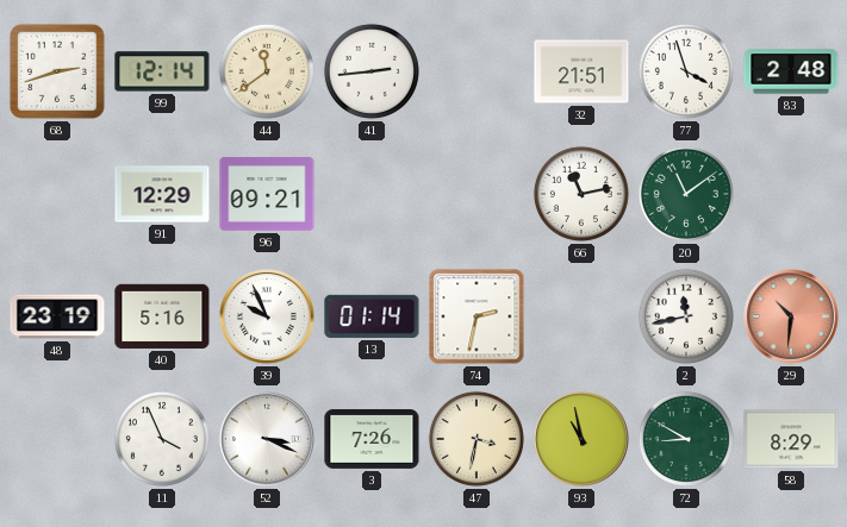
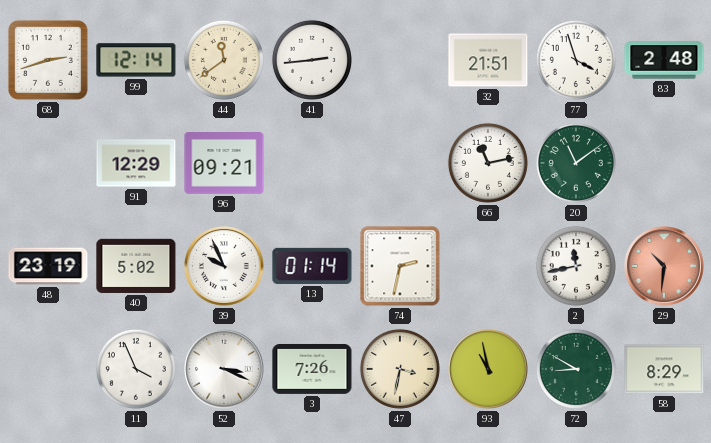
40: 5:16 -> 5:02 (136, 266)
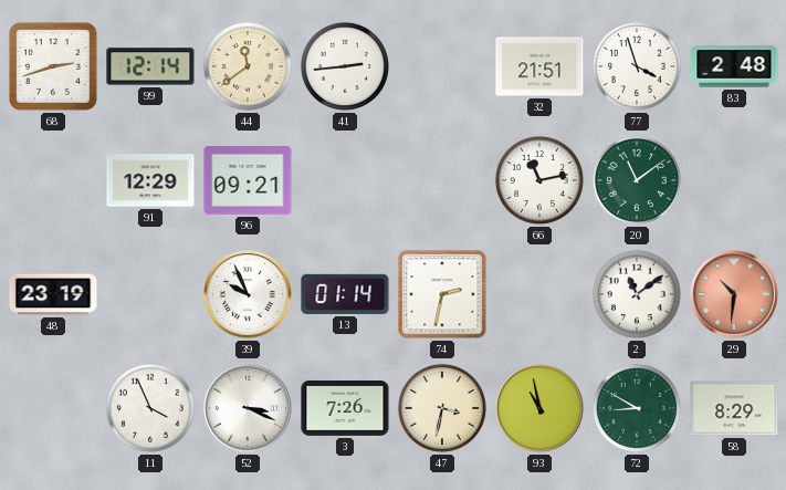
40: 5:02 -> none (136, 266)
2: 11:43 -> 11:09 (637, 294)
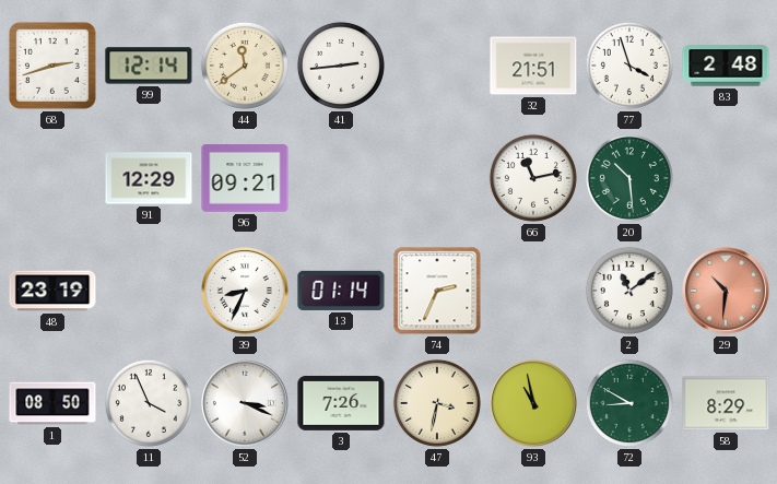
20: 11:09 -> 10:29 (629, 178)
39: 9:56 -> 8:34 (246, 292)
74: 2:32 -> 2:34 (437, 291)
1: none -> 08:50 (52, 403)
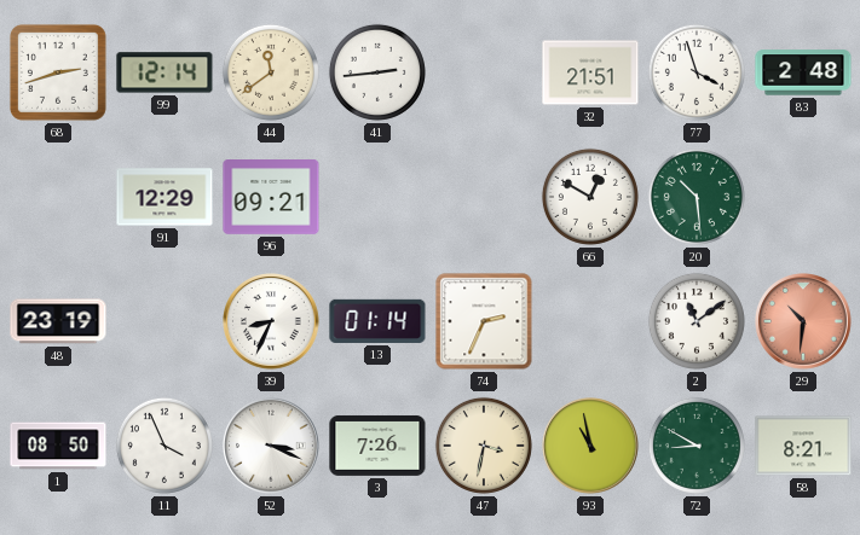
66: 11:13 -> 12:50 (590, 197)
58: 8:29 -> 8:21 (803, 446)
